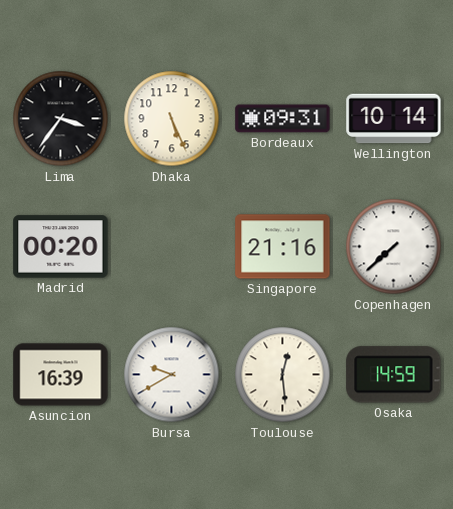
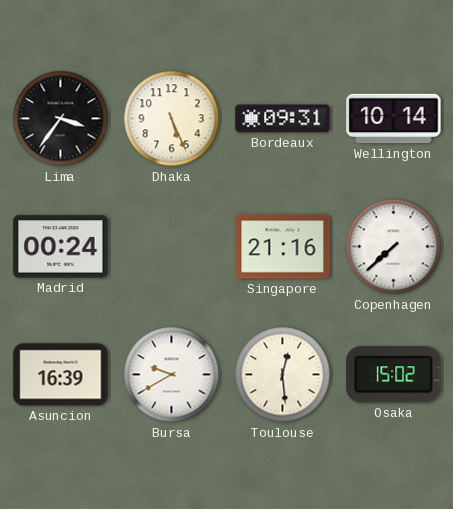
Madrid: 00:20 -> 00:24 (61, 247)
Osaka: 14:59 -> 15:02 (394, 375)
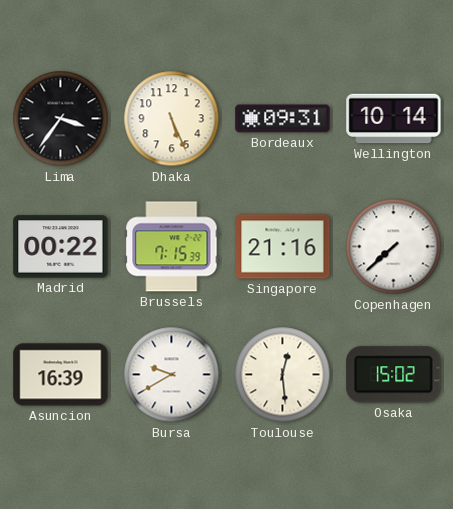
Madrid: 00:24 -> 00:22 (61, 247)
Brussels: none -> 7:15 (172, 247)
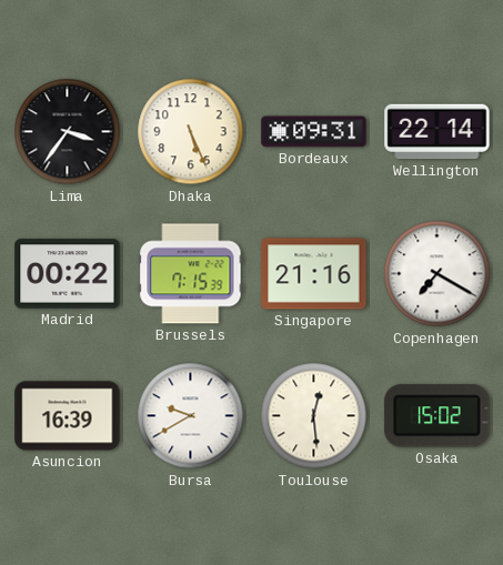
Wellington: 10:14 -> 22:14 (437, 132)
Copenhagen: 7:38 -> 7:20 (437, 274)
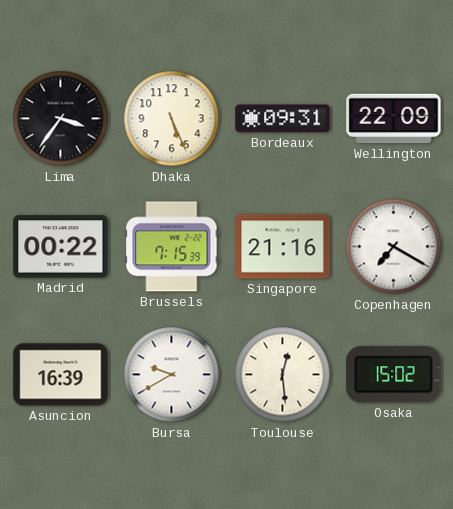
Wellington: 22:14 -> 22:09 (394, 119)
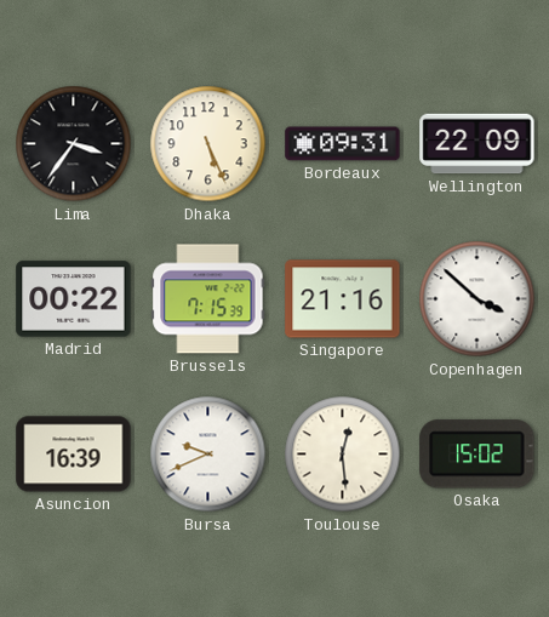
Copenhagen: 7:20 -> 3:52 (477, 299)
Bursa: 9:40 -> 9:41 (208, 455)
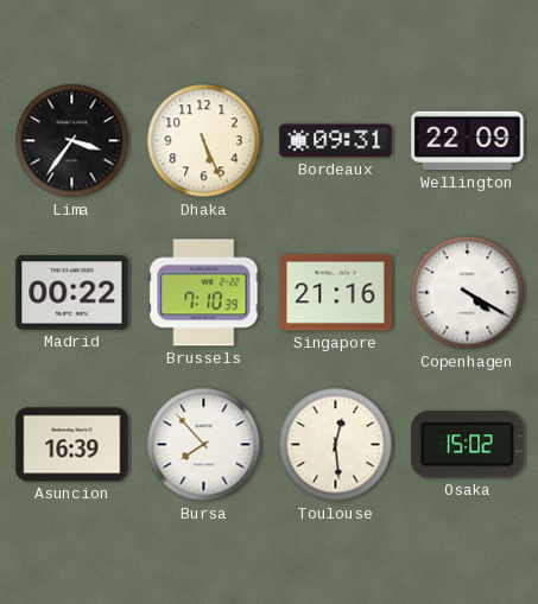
Brussels: 7:15 -> 7:10 (204, 293)
Copenhagen: 3:52 -> 4:20 (468, 293)
Bursa: 9:41 -> 7:53 (204, 445)
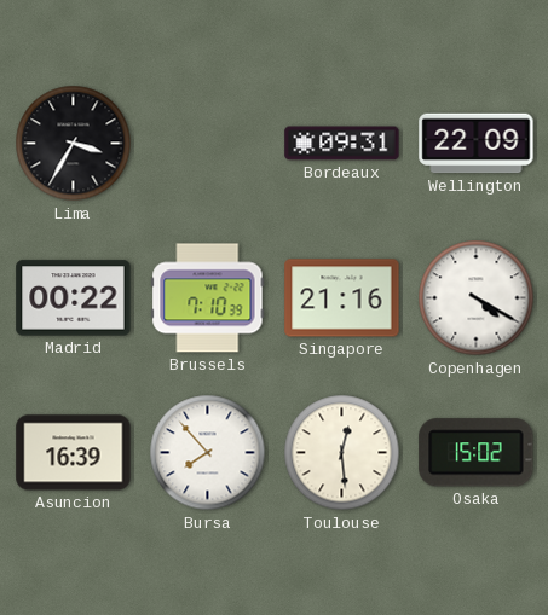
Lima: 3:36 -> 3:35 (74, 144)
Dhaka: 5:26 -> none (204, 141)
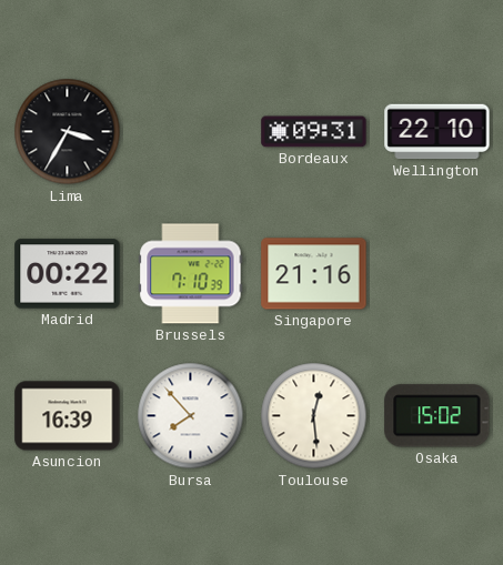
Wellington: 22:09 -> 22:10 (437, 132)
Copenhagen: 4:20 -> none (477, 298)
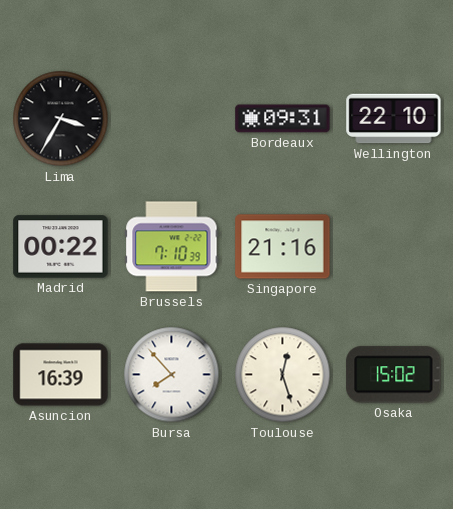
Toulouse: 12:29 -> 12:27 (283, 375)
